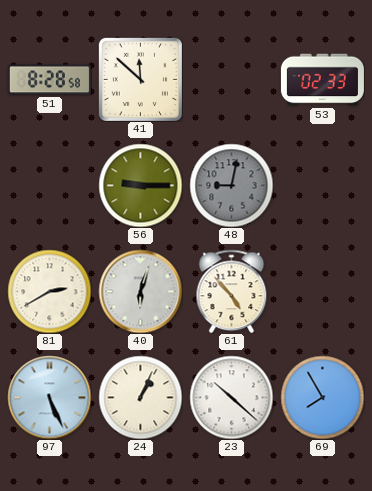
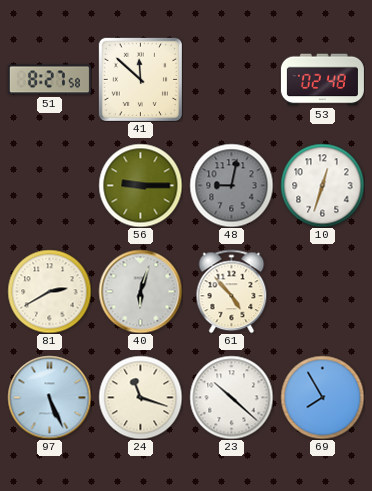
51: 8:28 -> 8:27 (49, 80)
53: 02:33 -> 02:48 (322, 80)
10: none -> 12:33 (322, 185)
24: 1:04 -> 11:18 (140, 397)
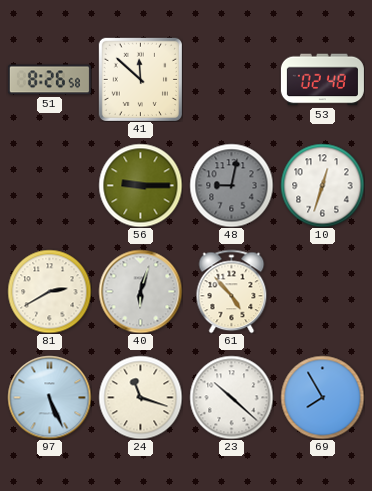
51: 8:27 -> 8:26 (49, 80)
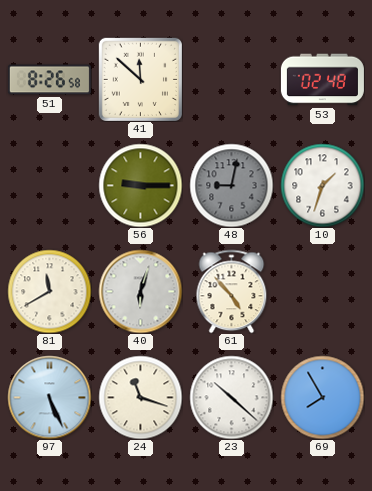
10: 12:33 -> 1:33 (322, 185)
81: 2:40 -> 11:40 (49, 291)
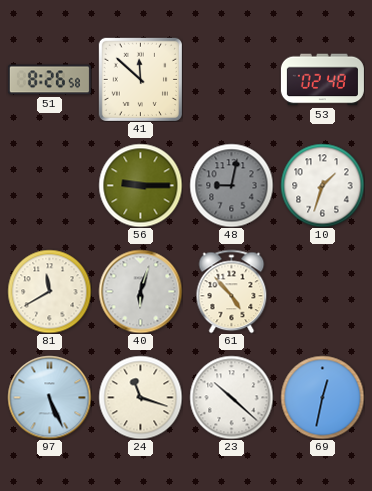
69: 7:55 -> 12:32 (322, 397)
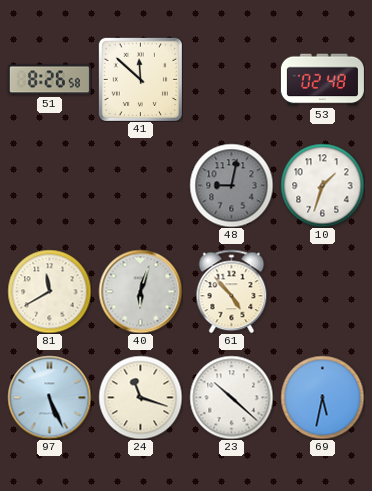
56: 9:15 -> none (140, 185)
69: 12:32 -> 5:32 (322, 397)
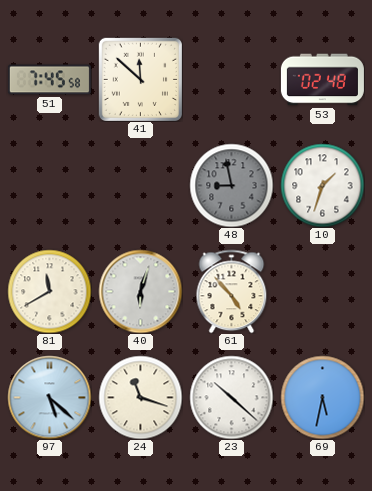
51: 8:26 -> 7:45 (49, 80)
48: 9:02 -> 8:58 (231, 185)
97: 5:26 -> 5:22 (49, 397)
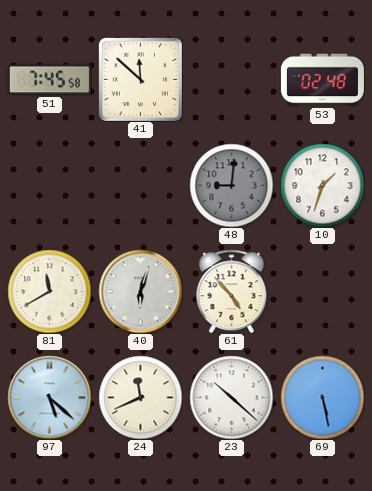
48: 8:58 -> 9:01 (231, 185)
24: 11:18 -> 11:41 (140, 397)
69: 5:32 -> 5:28 (322, 397)
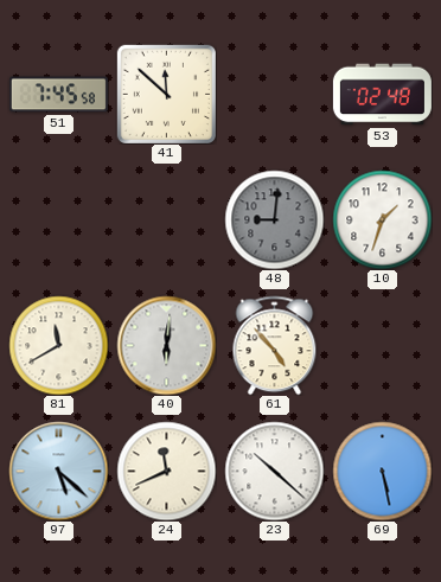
40: 6:03 -> 6:01 (166, 345)
